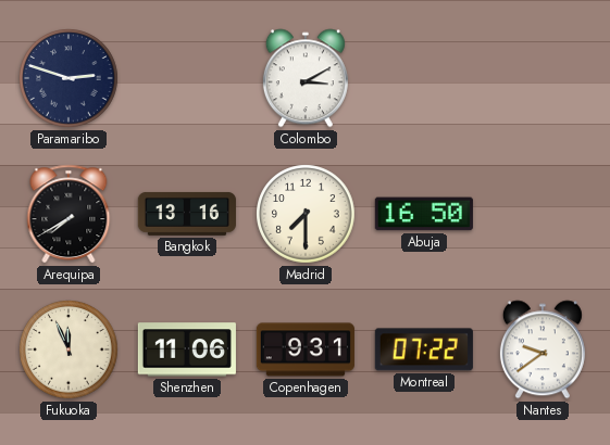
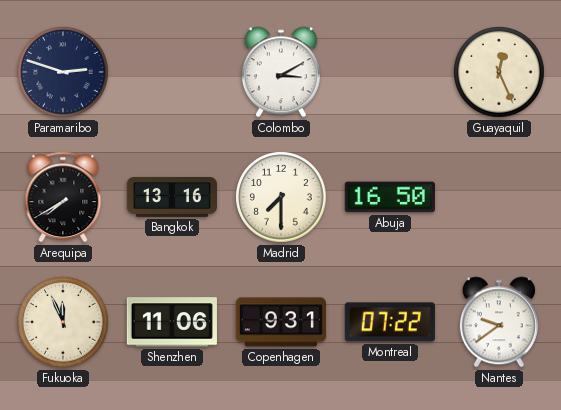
Guayaquil: none -> 12:26 (499, 72)
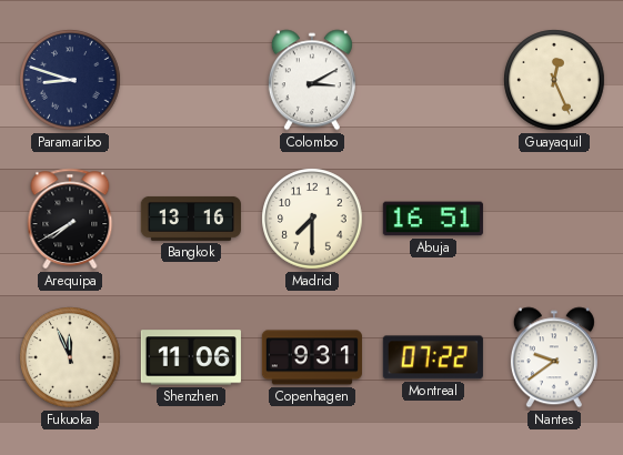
Paramaribo: 2:48 -> 8:48 (70, 80)
Abuja: 16:50 -> 16:51 (433, 219)
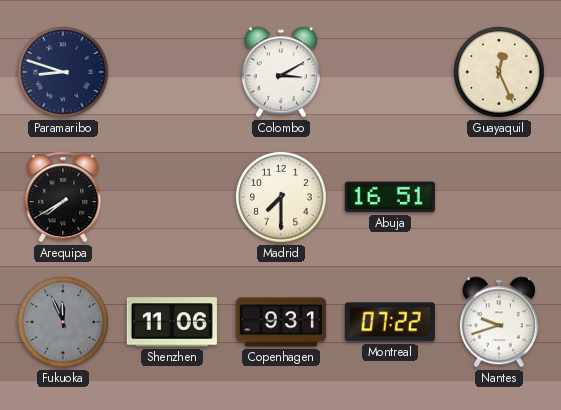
Bangkok: 13:16 -> none (191, 219)
Fukuoka dial: cream -> grey (63, 322)
Nantes: 9:39 -> 9:42 (499, 322)
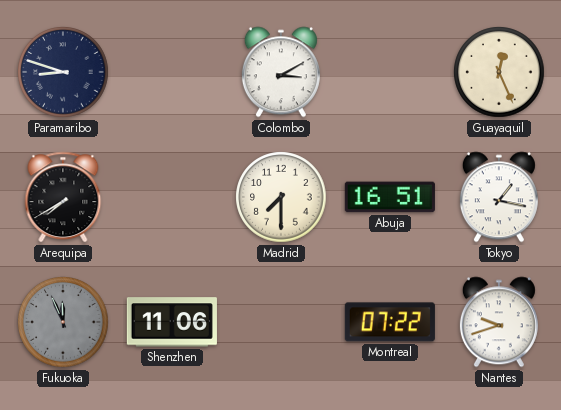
Tokyo: none -> 1:17 (499, 197)
Copenhagen: 9:31 -> none (281, 322)
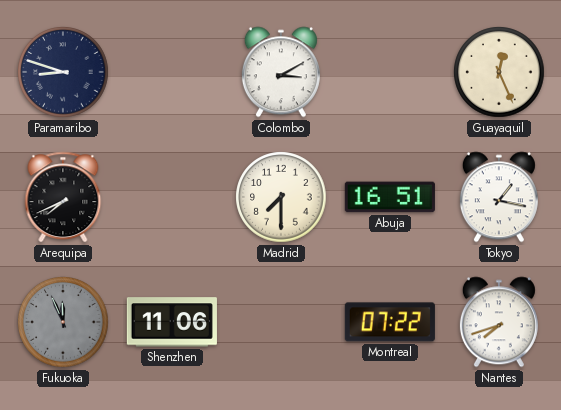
Arequipa: 7:40 -> 7:41 (63, 197)
Nantes: 9:42 -> 7:42 (499, 322)
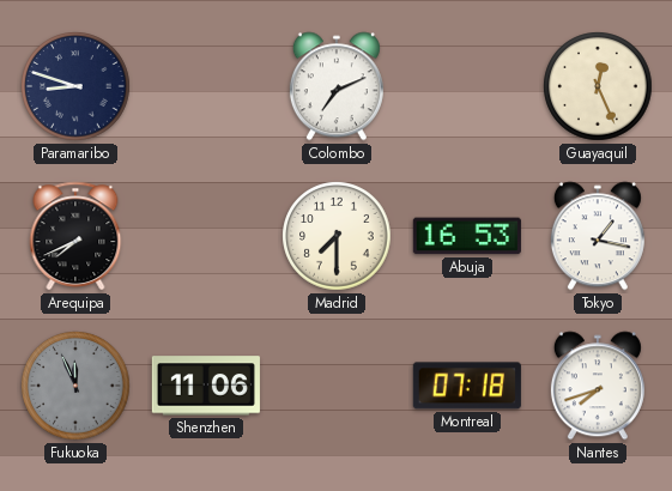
Colombo: 3:10 -> 7:11 (337, 86)
Abuja: 16:51 -> 16:53 (467, 236)
Montreal: 07:22 -> 07:18 (467, 386)
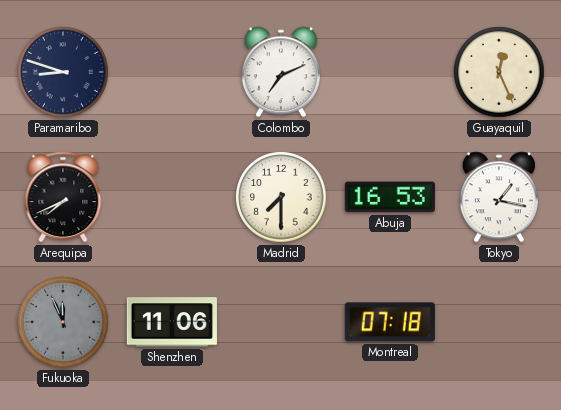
Nantes: 7:42 -> none (598, 386)
